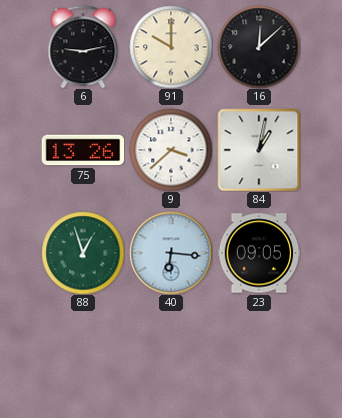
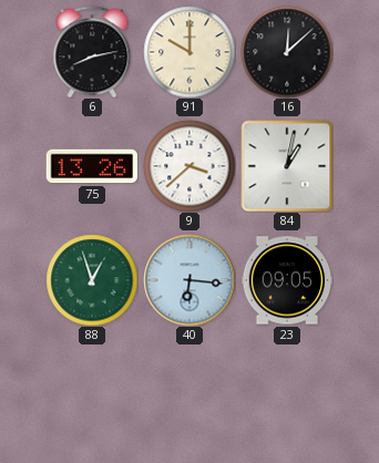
6: 9:13 -> 8:13 (92, 52)
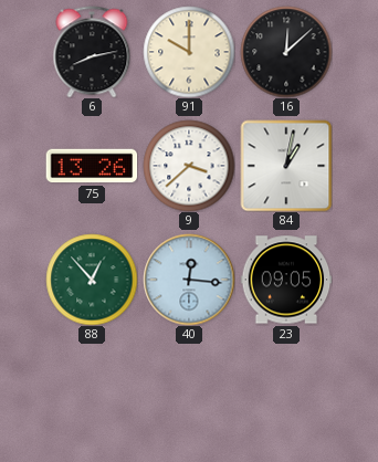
88: 12:57 -> 12:53 (92, 280)
40: 6:16 -> 12:16 (189, 280)
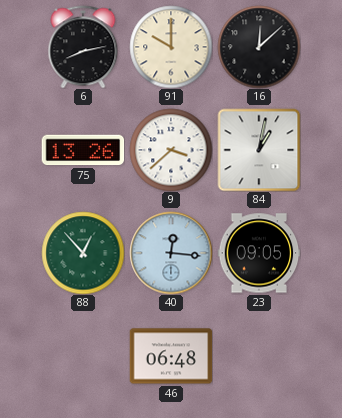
46: none -> 06:48 (171, 356)
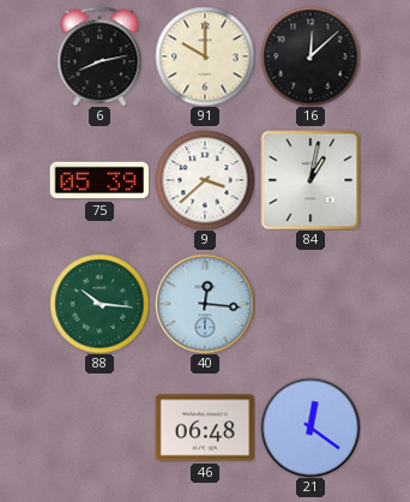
75: 13:26 -> 05:39 (100, 180)
88: 12:53 -> 10:16 (100, 304)
23: 09:05 -> none (259, 253)
21: none -> 12:21 (310, 428)
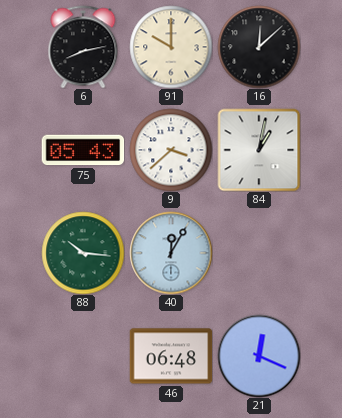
75: 05:39 -> 05:43 (83, 150)
40: 12:16 -> 12:05 (171, 253)
21: 12:21 -> 12:19 (259, 356)
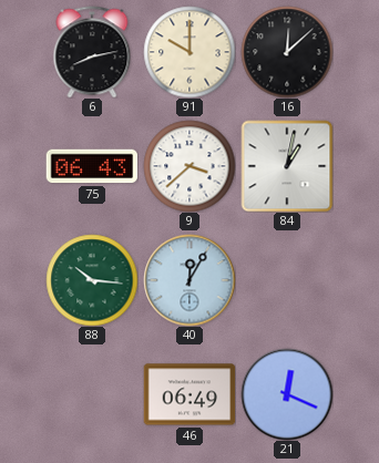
75: 05:43 -> 06:43 (92, 166)
46: 06:48 -> 06:49 (189, 394)
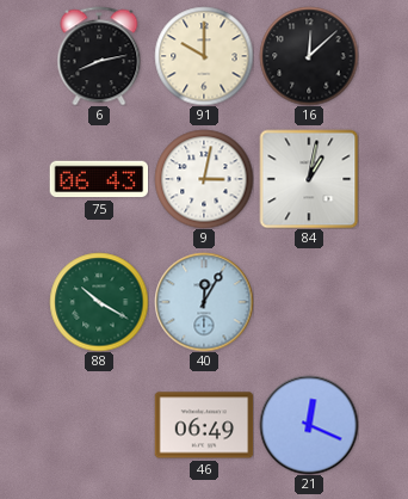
9: 3:38 -> 3:02 (204, 179)
88: 10:16 -> 10:20 (99, 302)
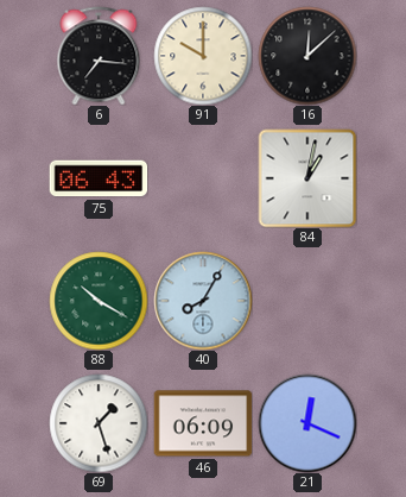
6: 8:13 -> 7:16 (99, 56)
9: 3:02 -> none (204, 179)
40: 12:05 -> 8:05 (203, 301)
69: none -> 1:27 (99, 423)
46: 06:49 -> 06:09 (203, 423)
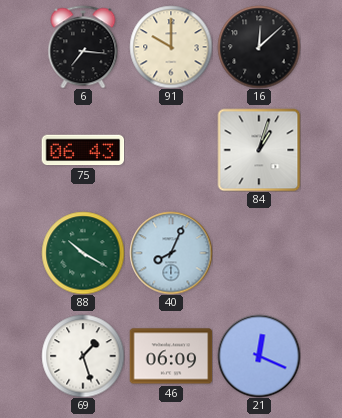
84: 1:02 -> 1:03 (259, 150)
40: 8:05 -> 8:04 (171, 253)
